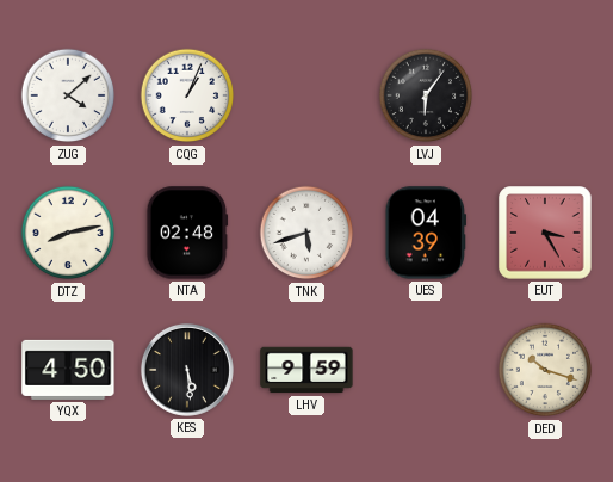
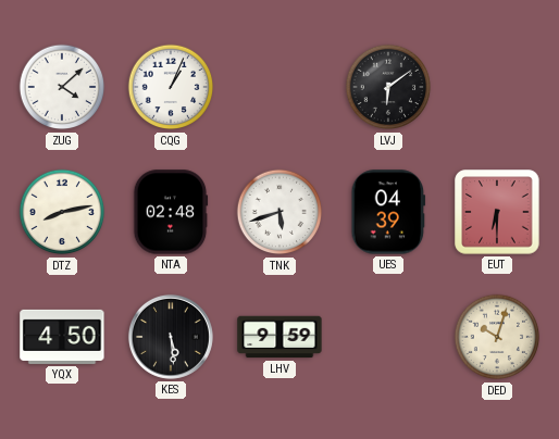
LVJ: 6:06 -> 6:09 (388, 87)
EUT: 3:25 -> 6:30 (497, 212)
DED: 10:18 -> 10:03 (497, 337)
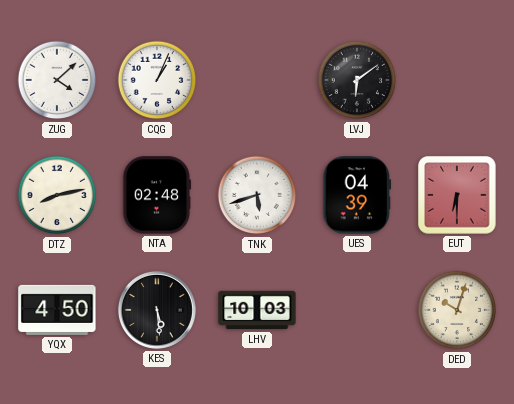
LHV: 9:59 -> 10:03 (257, 310)
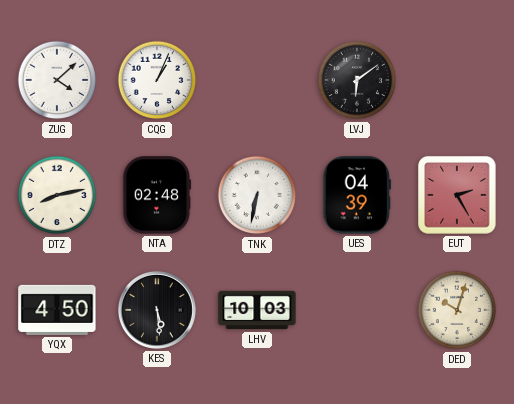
TNK: 5:42 -> 6:32 (257, 195)
EUT: 6:30 -> 2:25 (457, 195)
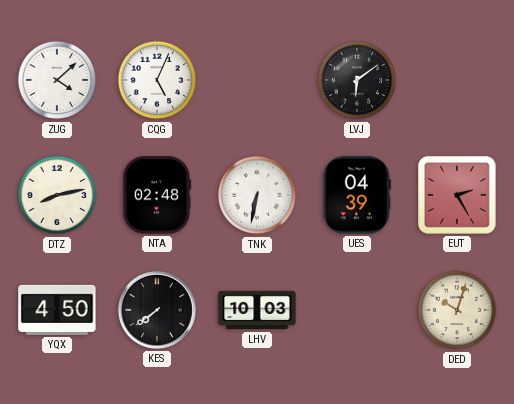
CQG: 1:04 -> 5:04 (157, 80)
KES: 5:29 -> 7:39 (157, 310)
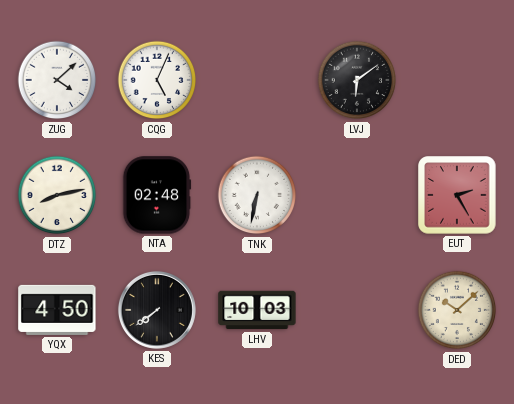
UES: 04:39 -> none (357, 195)
DED: 10:03 -> 10:08 (457, 310)
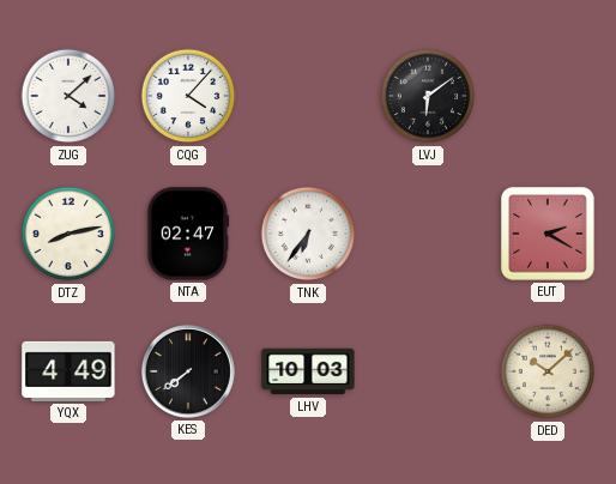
CQG: 5:04 -> 4:07 (188, 96)
NTA: 02:48 -> 02:47 (188, 234)
TNK: 6:32 -> 6:36 (308, 234)
EUT: 2:25 -> 2:20 (548, 234)
YQX: 4:50 -> 4:49 (68, 371)
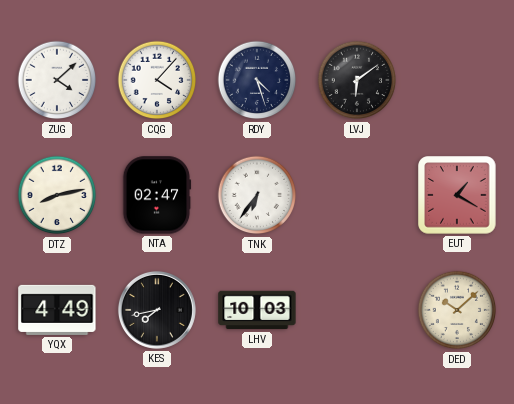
RDY: none -> 4:27 (257, 80)
EUT: 2:20 -> 1:20 (457, 195)
KES: 7:39 -> 7:43 (157, 310)
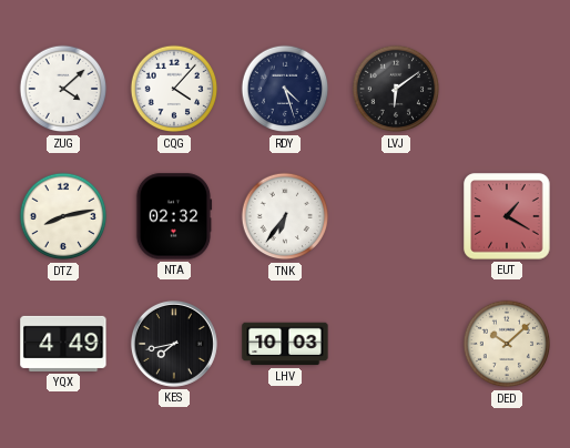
NTA: 02:47 -> 02:32 (174, 216)
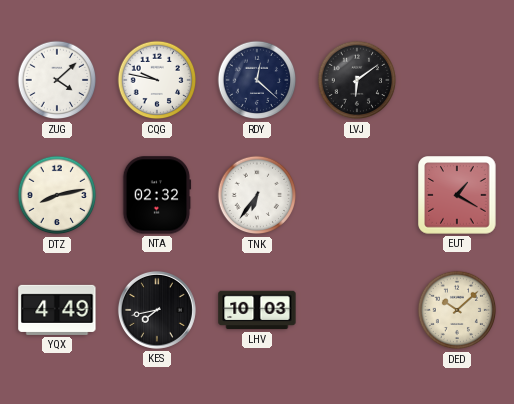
CQG: 4:07 -> 9:47 (157, 80)
RDY: 4:27 -> 12:22 (257, 80)
